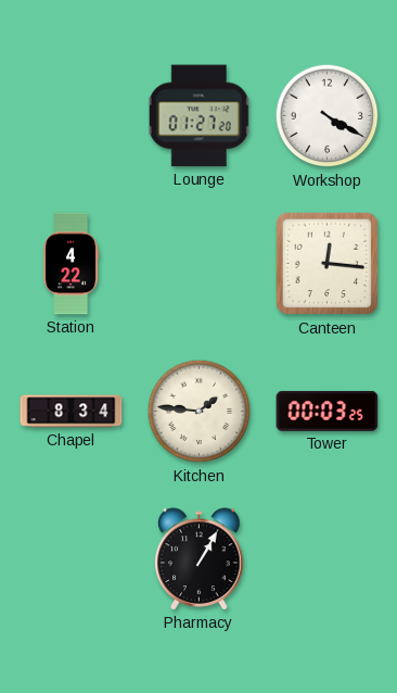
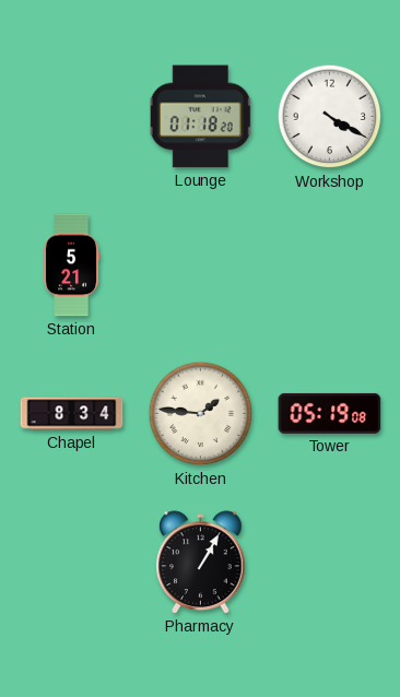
Lounge: 01:27 -> 01:18 (201, 117)
Station: 4:22 -> 5:21 (72, 265)
Canteen: 12:16 -> none (328, 264)
Tower: 00:03 -> 05:19 (330, 413)
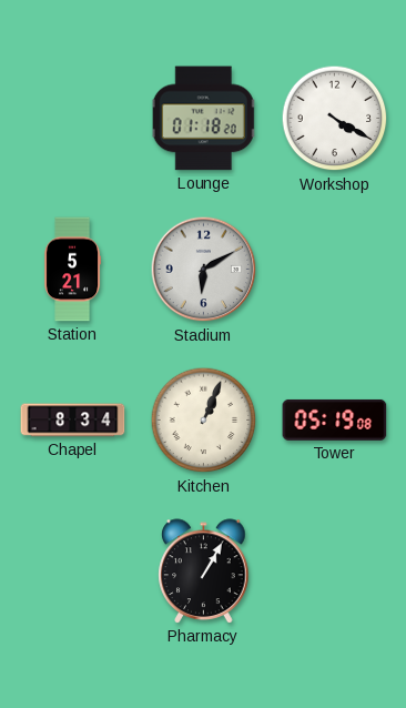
Stadium: none -> 6:10 (204, 270)
Kitchen: 1:46 -> 1:04 (204, 421)
